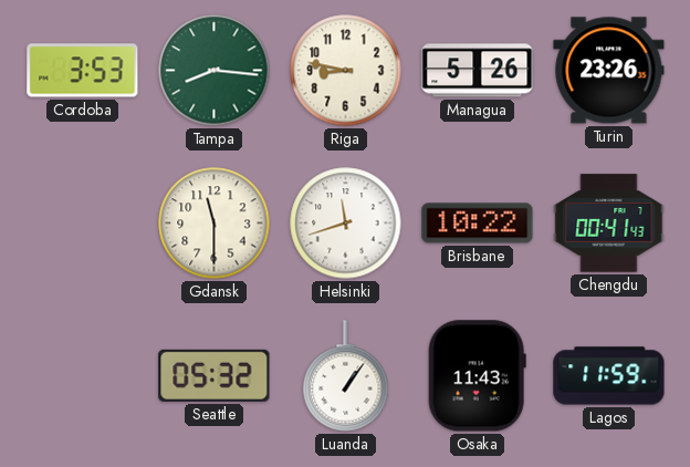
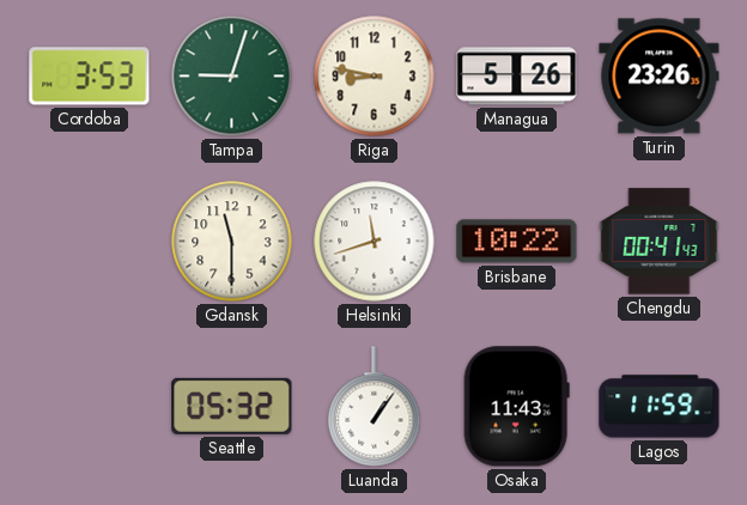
Tampa: 8:16 -> 9:03 (232, 77)
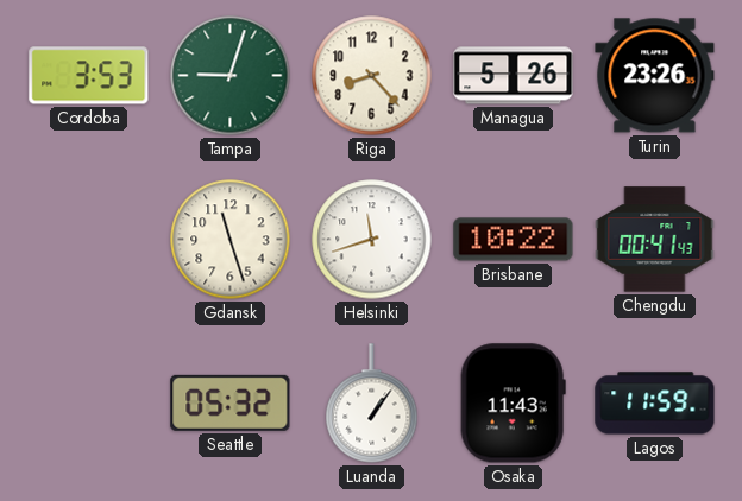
Riga: 8:47 -> 8:23 (372, 76)
Gdansk: 11:30 -> 11:27 (231, 240)
